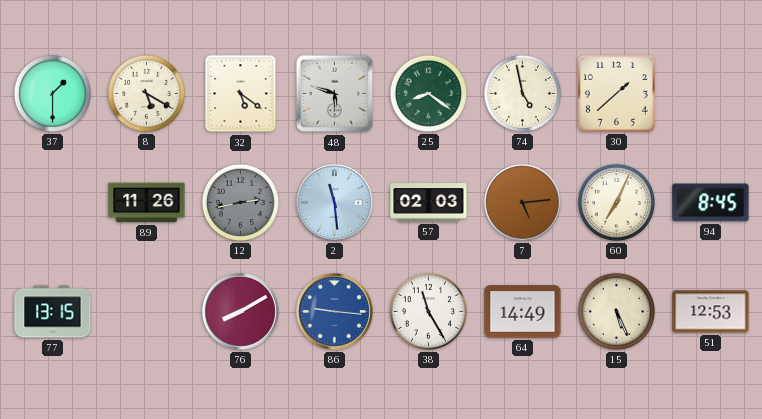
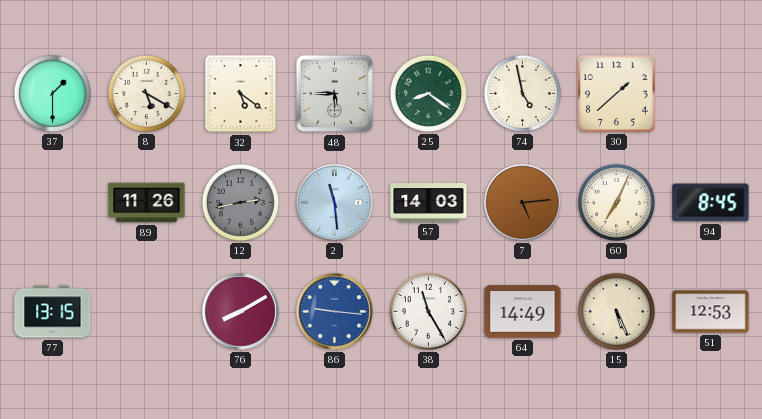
48: 5:48 -> 5:45 (335, 94)
57: 02:03 -> 14:03 (429, 203)
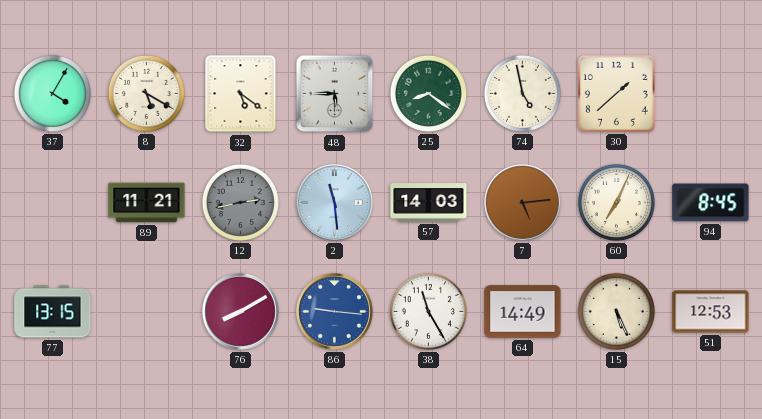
37: 1:30 -> 4:05 (52, 93)
89: 11:26 -> 11:21 (147, 203)
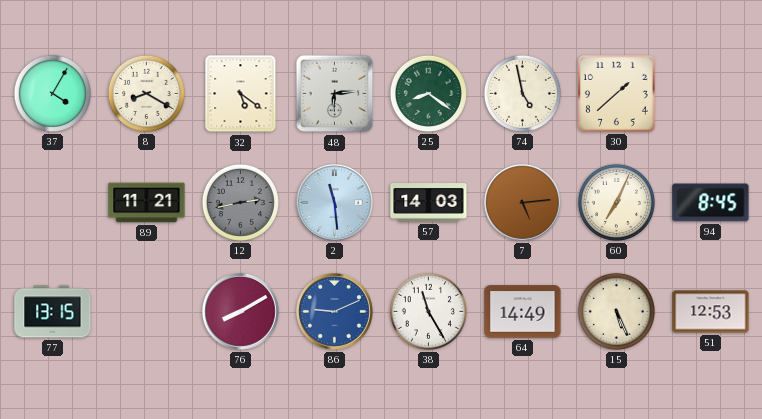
8: 5:20 -> 8:20 (146, 93)
48: 5:45 -> 6:14 (335, 94)
86: 9:16 -> 9:11 (335, 312)
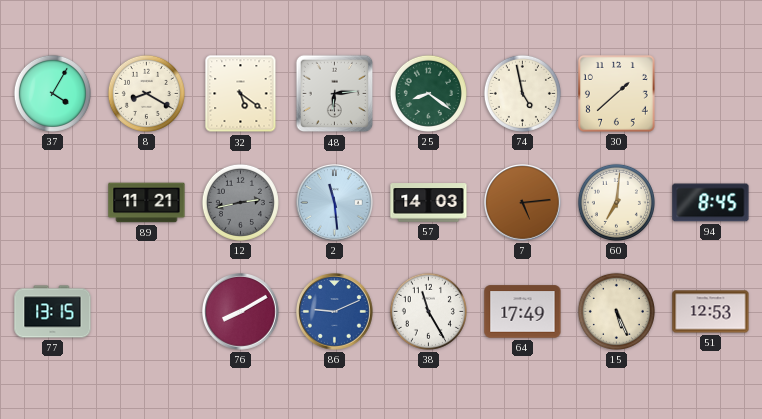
60: 7:04 -> 7:01 (616, 202)
64: 14:49 -> 17:49 (523, 312)
